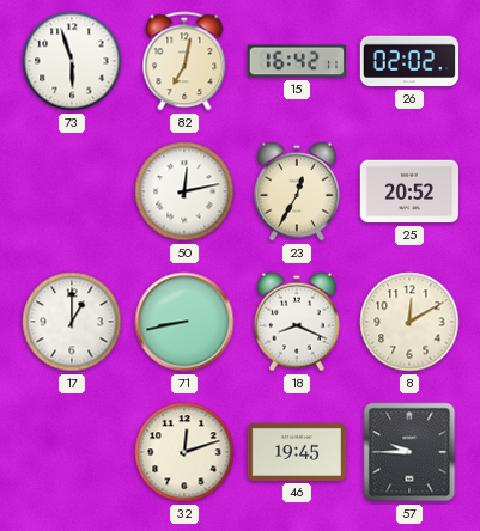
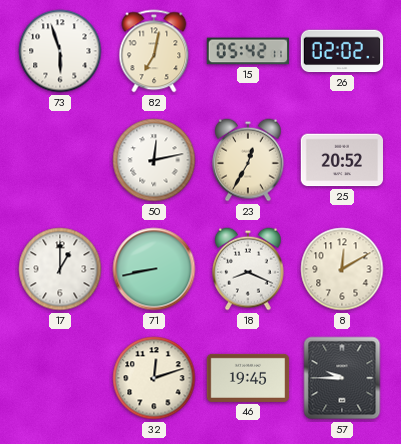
15: 16:42 -> 05:42 (247, 51)
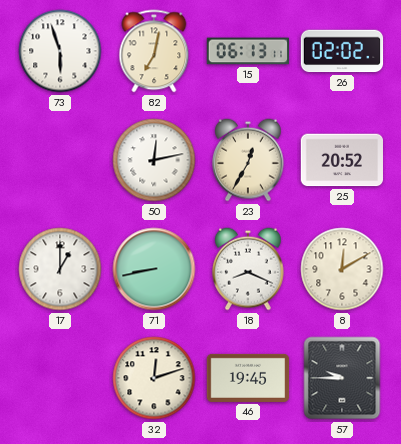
15: 05:42 -> 06:13 (247, 51)
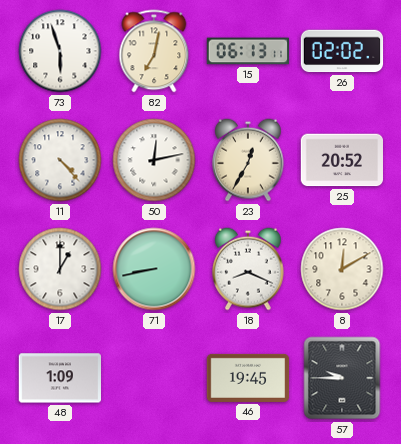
11: none -> 4:23 (60, 160)
48: none -> 1:09 (59, 378)
32: 12:12 -> none (154, 378)
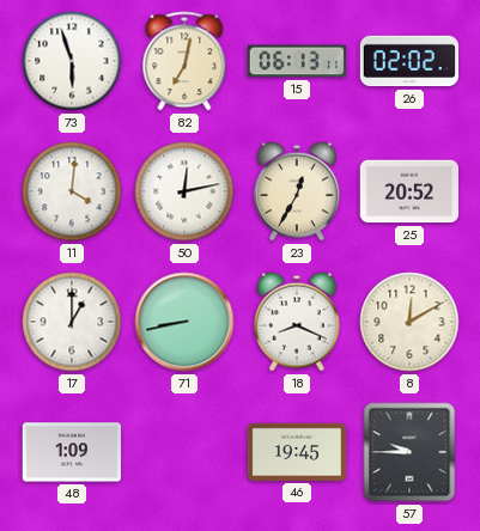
11: 4:23 -> 4:01 (72, 191)
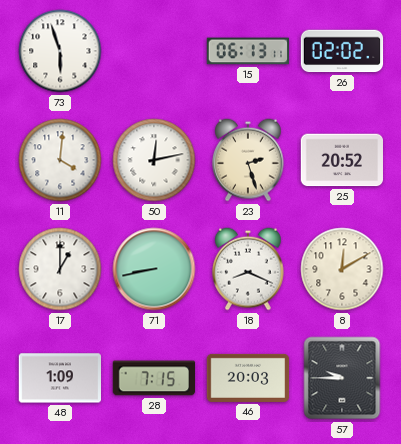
82: 7:02 -> none (184, 61)
23: 12:35 -> 2:27 (249, 160)
28: none -> 7:15 (154, 378)
46: 19:45 -> 20:03 (248, 378)
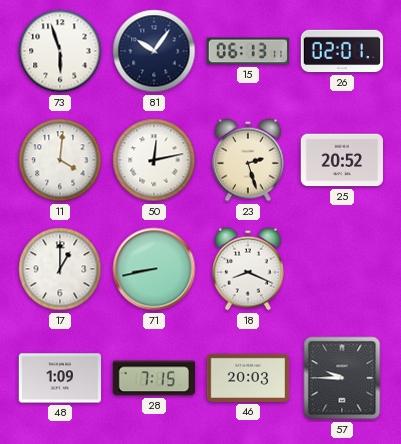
81: none -> 10:06 (154, 51)
26: 02:02 -> 02:01 (342, 51)
8: 12:10 -> none (342, 269)
